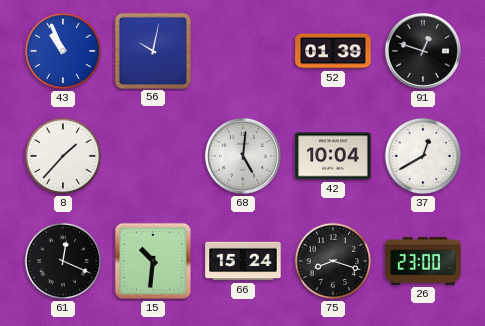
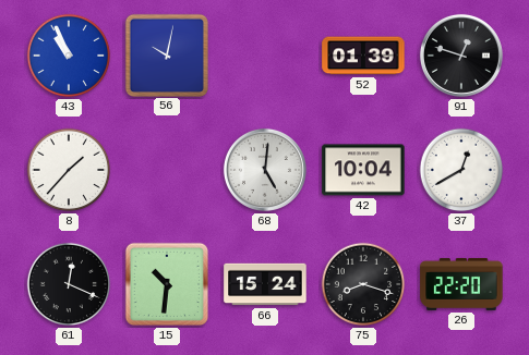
26: 23:00 -> 22:20 (461, 284)
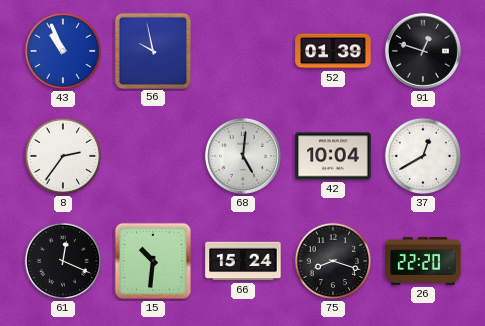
56: 10:02 -> 9:58 (152, 50)
8: 1:37 -> 2:36 (63, 156)
